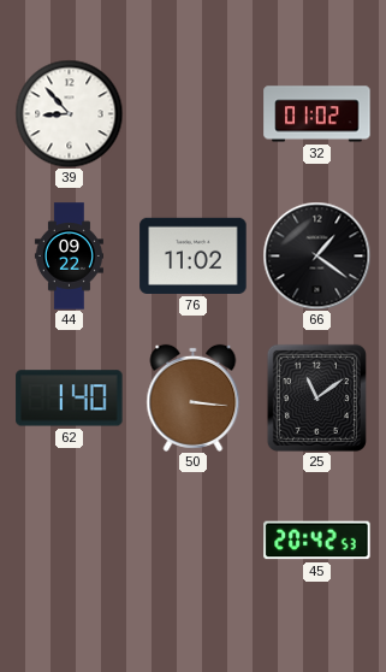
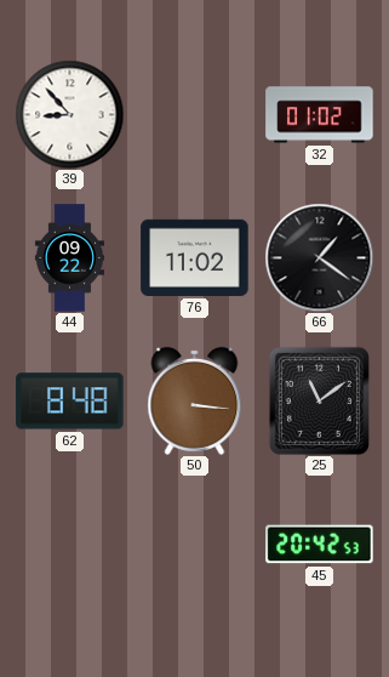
62: 1:40 -> 8:48 (70, 402)
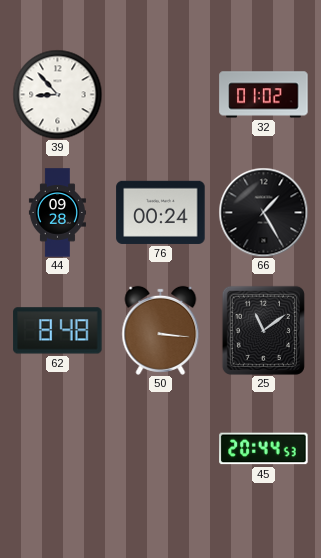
44: 09:22 -> 09:28 (57, 213)
76: 11:02 -> 00:24 (161, 212)
66: 1:21 -> 1:25 (263, 212)
45: 20:42 -> 20:44 (264, 449)
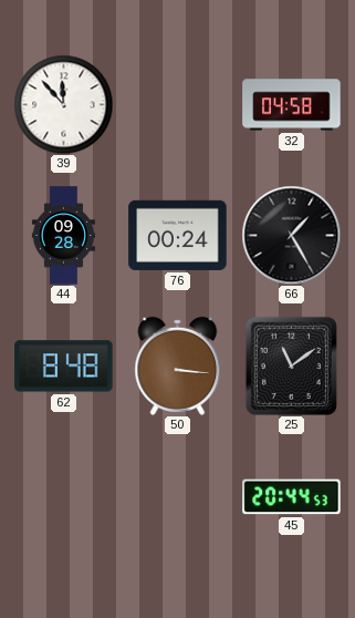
39: 8:53 -> 11:53 (63, 104)
32: 01:02 -> 04:58 (292, 105)
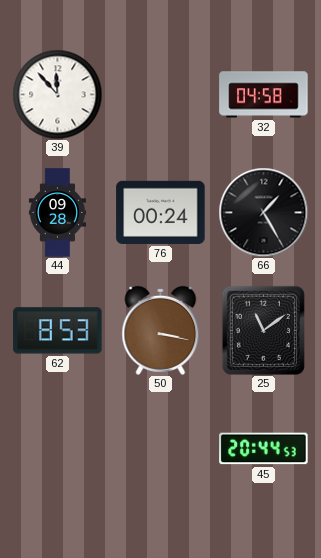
62: 8:48 -> 8:53 (58, 331)
50: 3:16 -> 3:17 (161, 330)
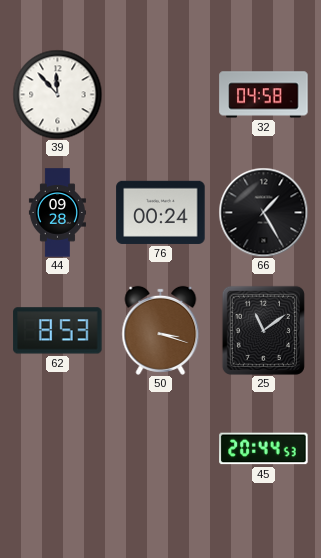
50: 3:17 -> 3:18 (161, 330)
